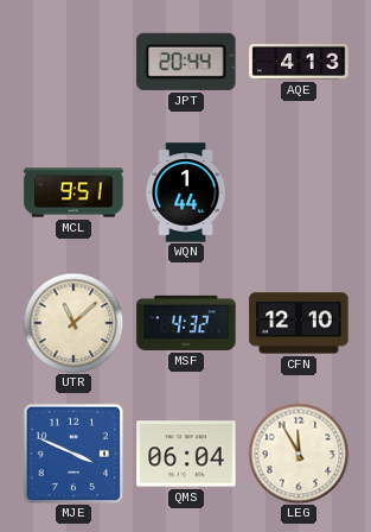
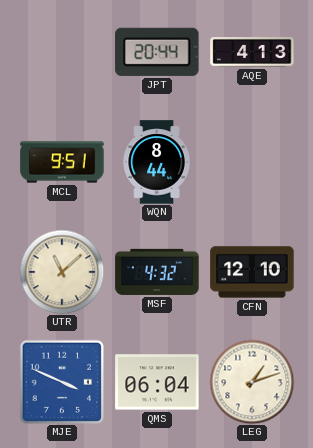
WQN: 1:44 -> 8:44 (157, 162)
LEG: 11:55 -> 1:12 (252, 382)
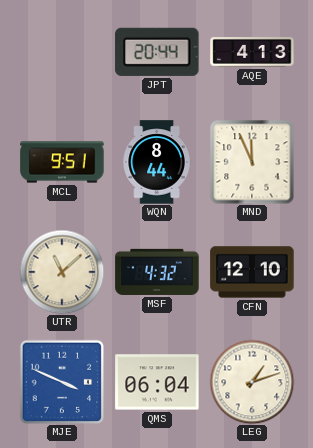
MND: none -> 11:56 (252, 162)
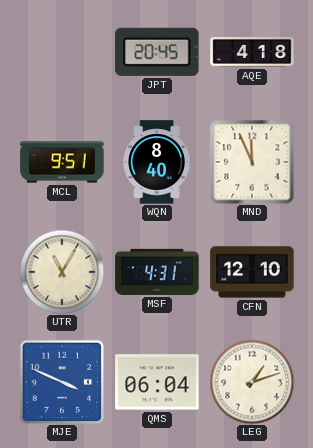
JPT: 20:44 -> 20:45 (157, 52)
AQE: 4:13 -> 4:18 (252, 53)
WQN: 8:44 -> 8:40 (157, 162)
UTR: 11:08 -> 11:05 (62, 272)
MSF: 4:32 -> 4:31 (157, 272)
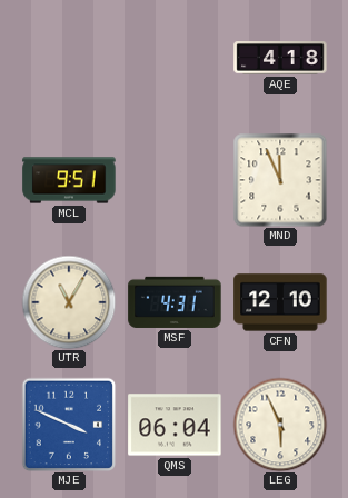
JPT: 20:45 -> none (157, 52)
WQN: 8:40 -> none (157, 162)
LEG: 1:12 -> 5:56 (280, 425)
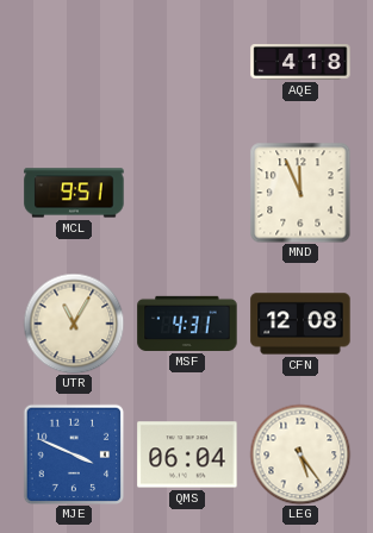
CFN: 12:10 -> 12:08 (300, 324)
LEG: 5:56 -> 5:24 (300, 454)
